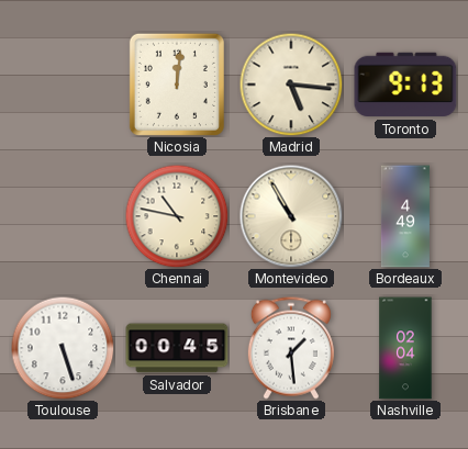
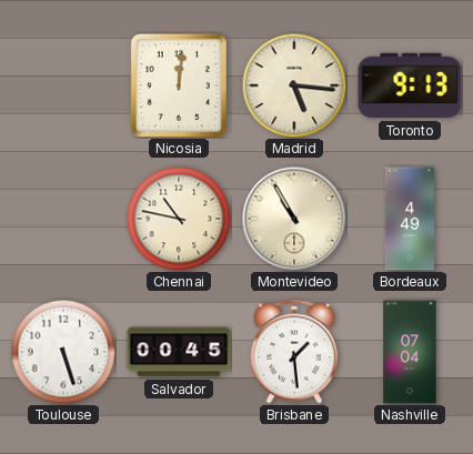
Nashville: 02:04 -> 07:04 (410, 352)
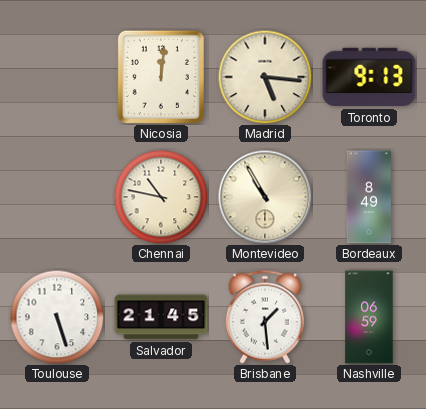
Bordeaux: 4:49 -> 8:49 (369, 197)
Salvador: 00:45 -> 21:45 (161, 317)
Nashville: 07:04 -> 06:59 (369, 317)
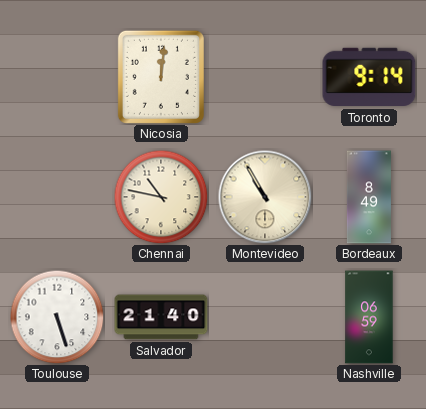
Madrid: 5:16 -> none (265, 77)
Toronto: 9:13 -> 9:14 (369, 77)
Salvador: 21:45 -> 21:40 (161, 317)
Brisbane: 1:29 -> none (265, 317)
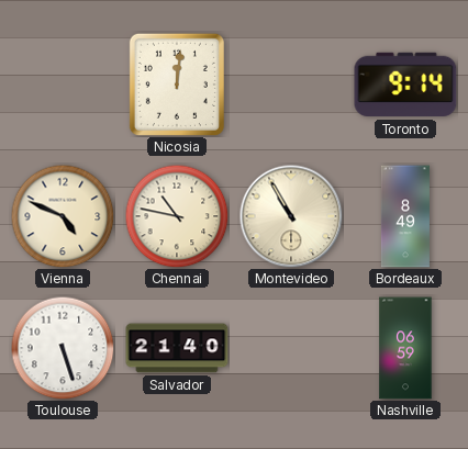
Vienna: none -> 4:49 (63, 216)
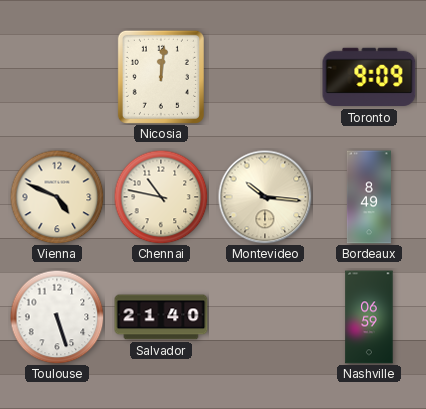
Toronto: 9:14 -> 9:09 (369, 77)
Montevideo: 10:55 -> 10:16 (265, 197)
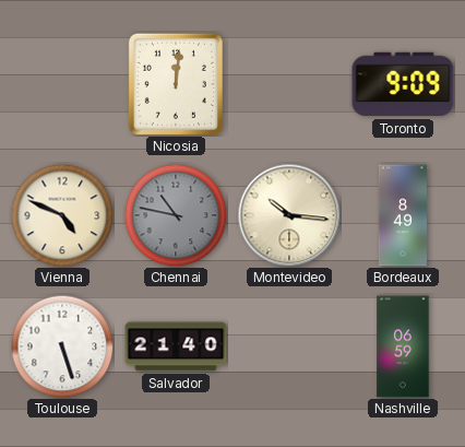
Chennai dial: cream -> grey (176, 215)
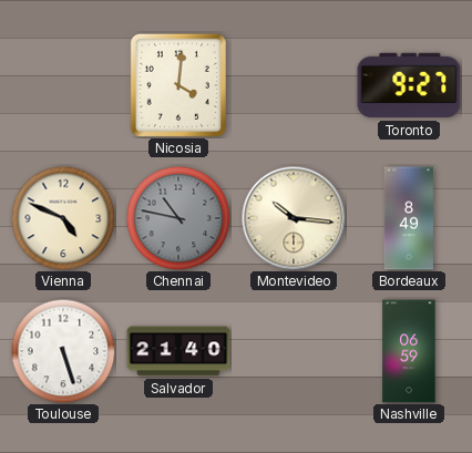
Nicosia: 12:01 -> 4:01 (178, 85)
Toronto: 9:09 -> 9:27 (409, 85)
